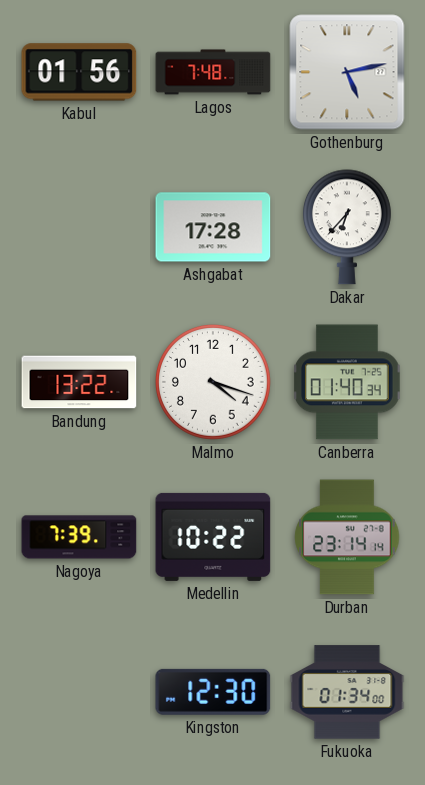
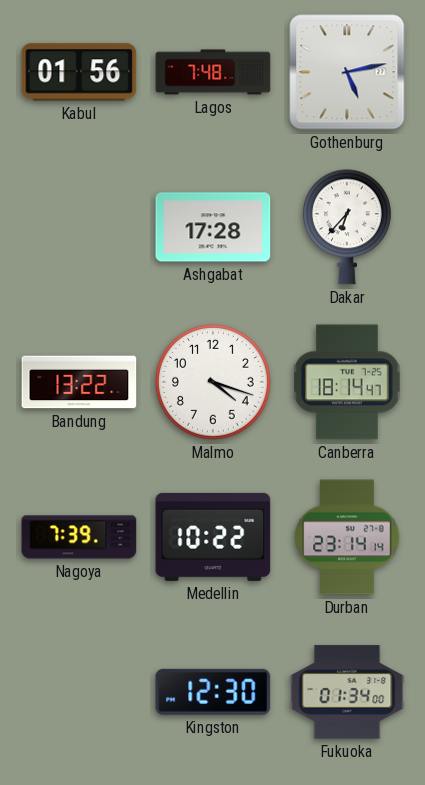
Canberra: 01:40 -> 18:14 (347, 382)
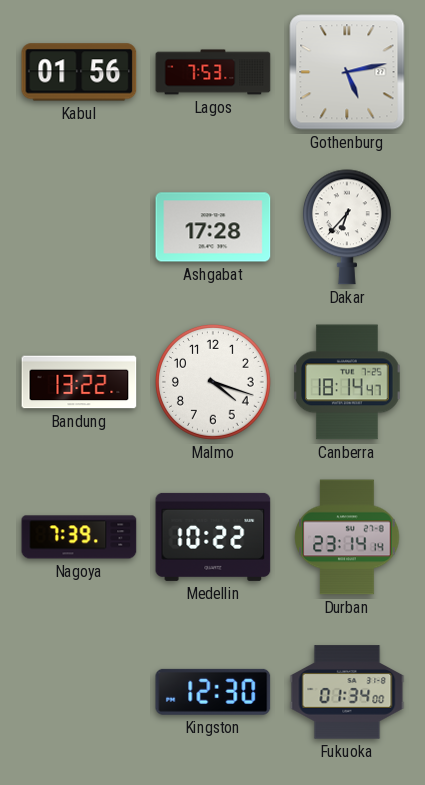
Lagos: 7:48 -> 7:53 (213, 72)
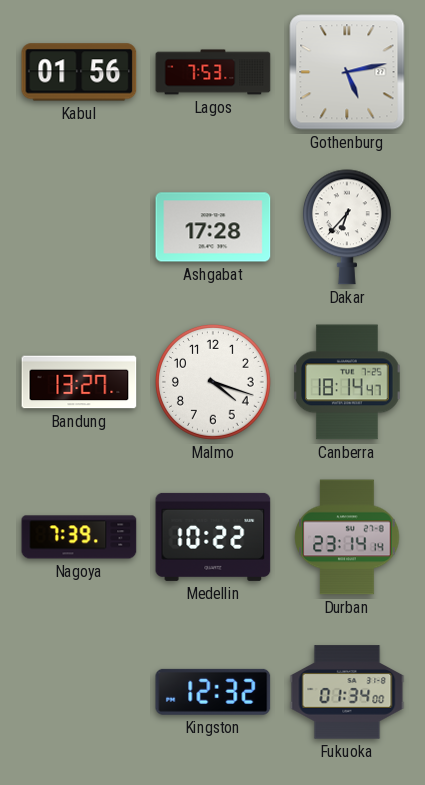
Bandung: 13:22 -> 13:27 (79, 382)
Kingston: 12:30 -> 12:32 (213, 692)
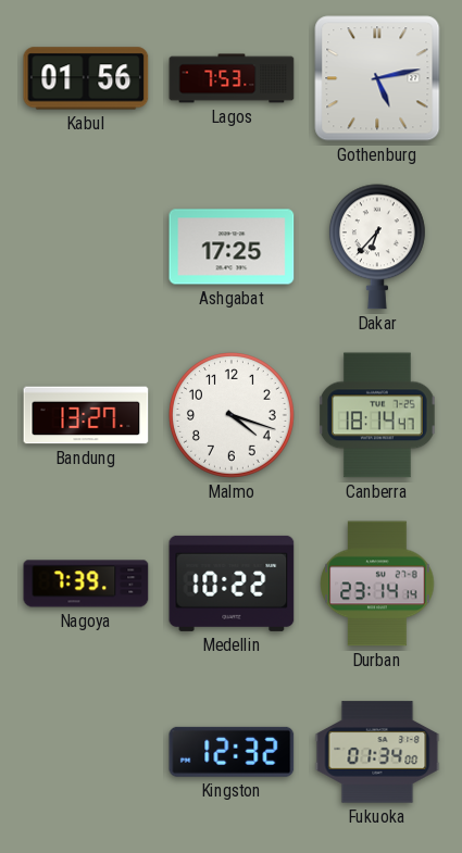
Ashgabat: 17:28 -> 17:25 (232, 247)
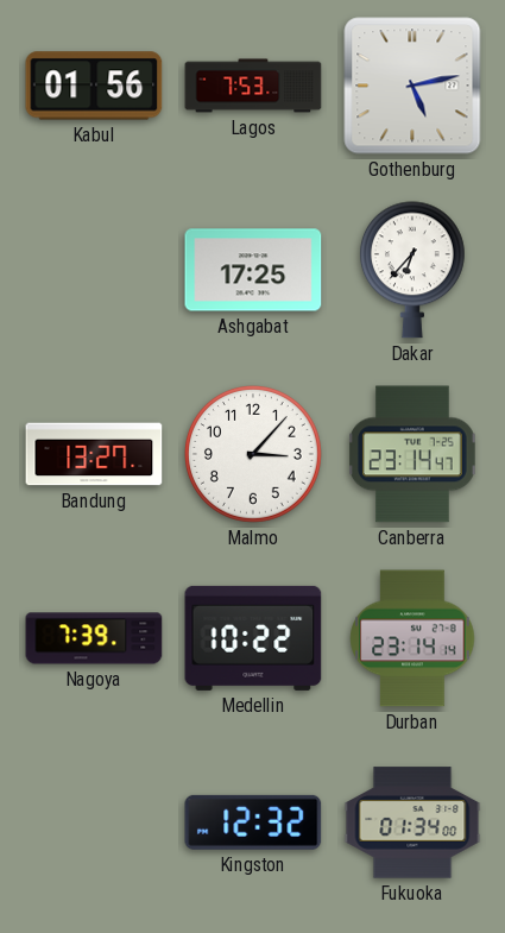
Malmo: 4:18 -> 3:07 (254, 455)
Canberra: 18:14 -> 23:14 (412, 454)
